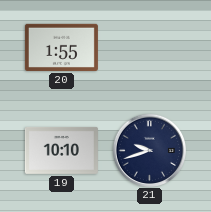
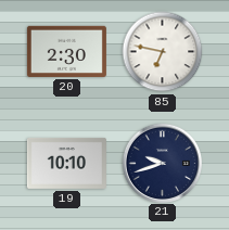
20: 1:55 -> 2:30 (66, 51)
85: none -> 6:47 (163, 52)
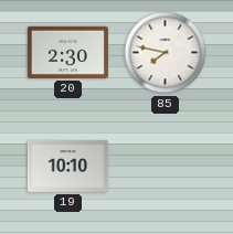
85: 6:47 -> 7:47 (166, 53)
21: 9:42 -> none (162, 163)
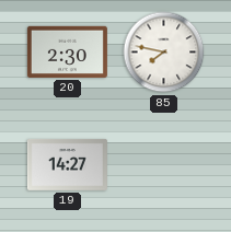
19: 10:10 -> 14:27 (67, 164)
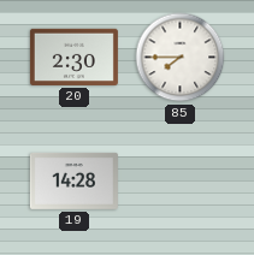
85: 7:47 -> 7:45 (181, 58)
19: 14:27 -> 14:28 (73, 180)
